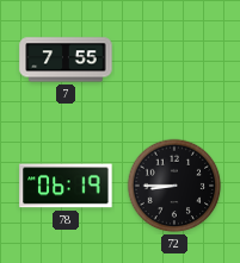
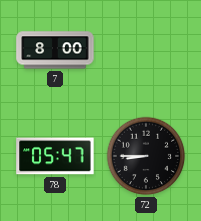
7: 7:55 -> 8:00 (55, 50)
78: 06:19 -> 05:47 (55, 156)
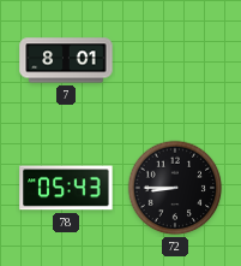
7: 8:00 -> 8:01 (66, 60)
78: 05:47 -> 05:43 (66, 188)
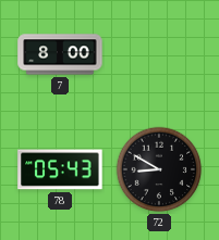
7: 8:01 -> 8:00 (60, 54)
72: 8:45 -> 8:50 (159, 169)
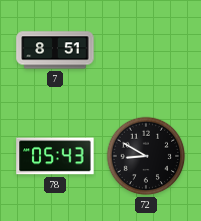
7: 8:00 -> 8:51 (55, 50)
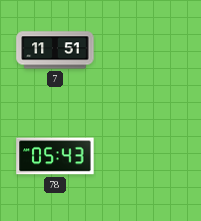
7: 8:51 -> 11:51 (55, 50)
72: 8:50 -> none (146, 156)
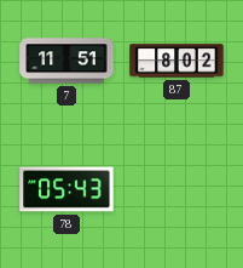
87: none -> 8:02 (177, 61)
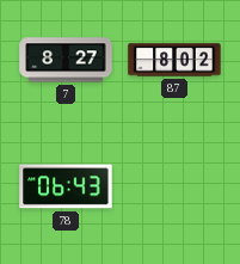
7: 11:51 -> 8:27 (66, 60)
78: 05:43 -> 06:43 (66, 186)
